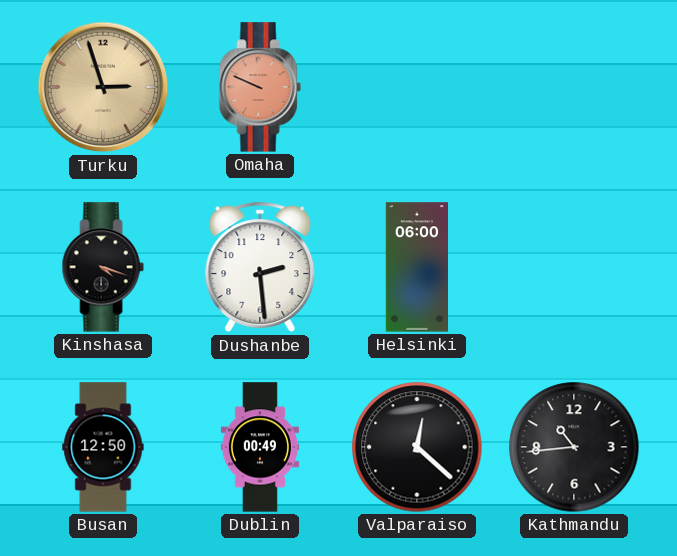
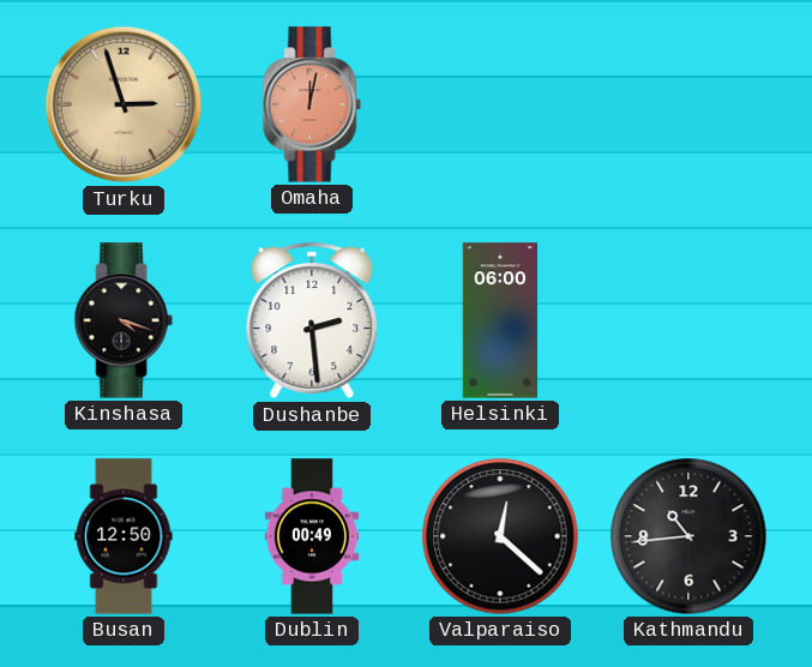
Omaha: 9:49 -> 12:02 (312, 104)
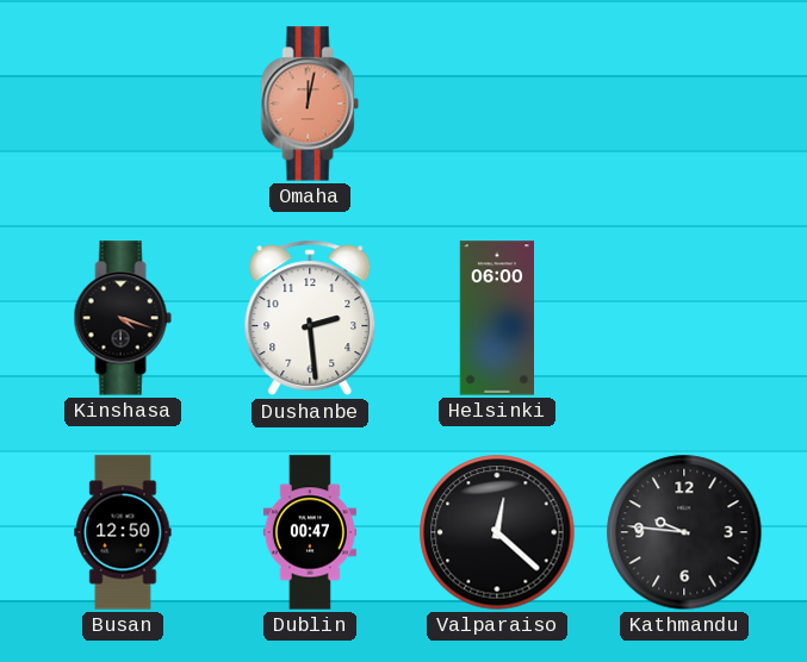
Turku: 2:57 -> none (124, 104)
Dublin: 00:49 -> 00:47 (310, 532)
Kathmandu: 10:44 -> 9:46 (684, 532)
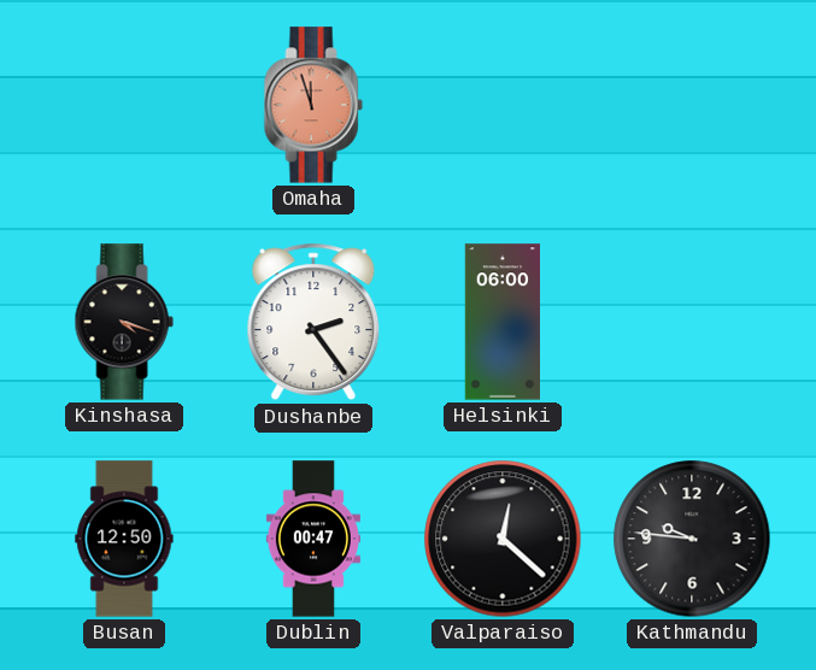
Omaha: 12:02 -> 11:57 (313, 105)
Dushanbe: 2:29 -> 2:24 (313, 322)
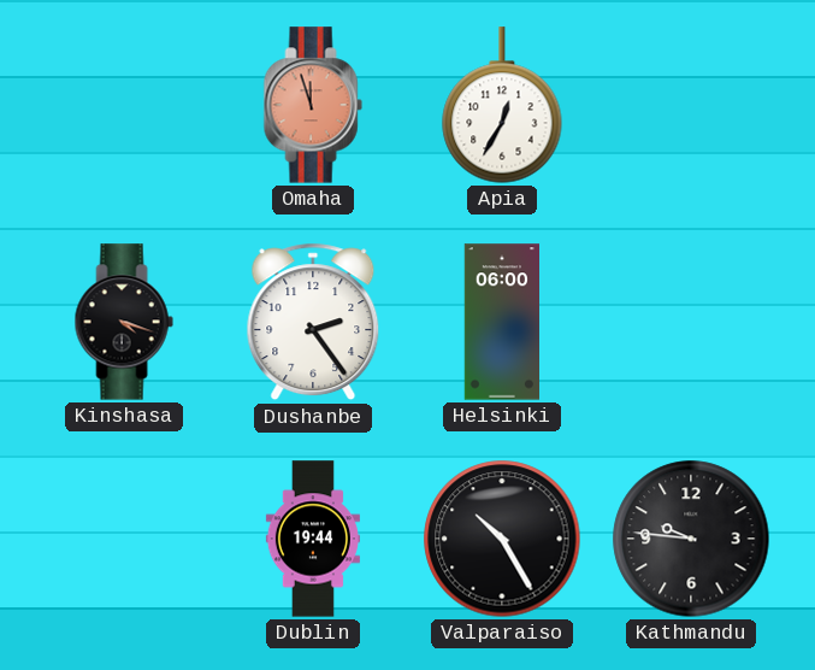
Apia: none -> 12:35 (502, 105)
Busan: 12:50 -> none (124, 539)
Dublin: 00:47 -> 19:44 (313, 539)
Valparaiso: 12:22 -> 10:25 (502, 539)
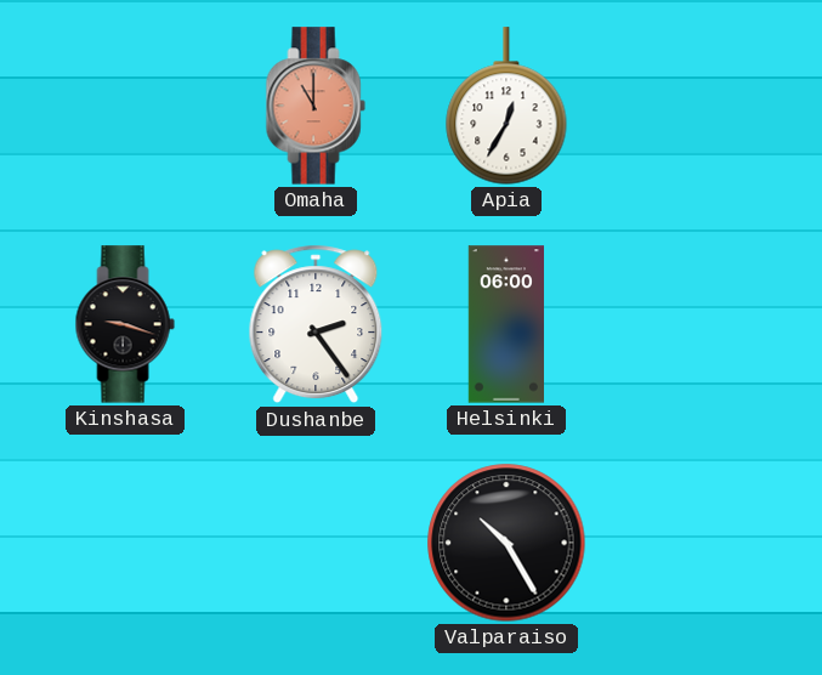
Omaha: 11:57 -> 11:00 (316, 106)
Kinshasa: 4:18 -> 9:18 (125, 324)
Dublin: 19:44 -> none (313, 539)
Kathmandu: 9:46 -> none (691, 539)
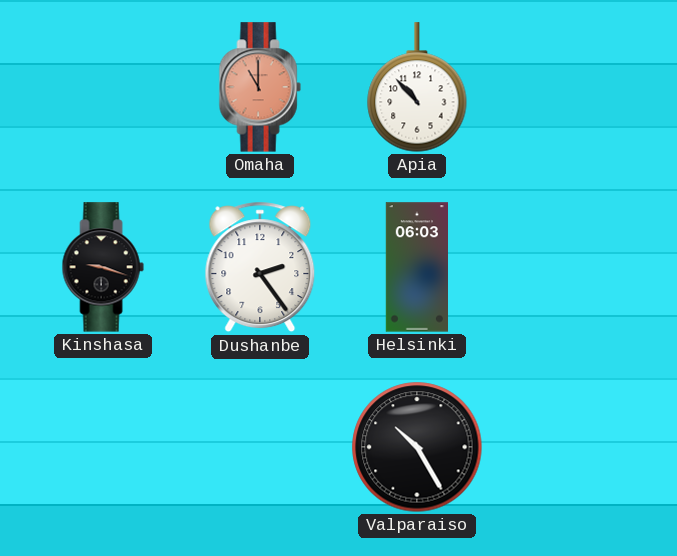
Apia: 12:35 -> 10:53 (417, 87)
Helsinki: 06:00 -> 06:03 (417, 267)
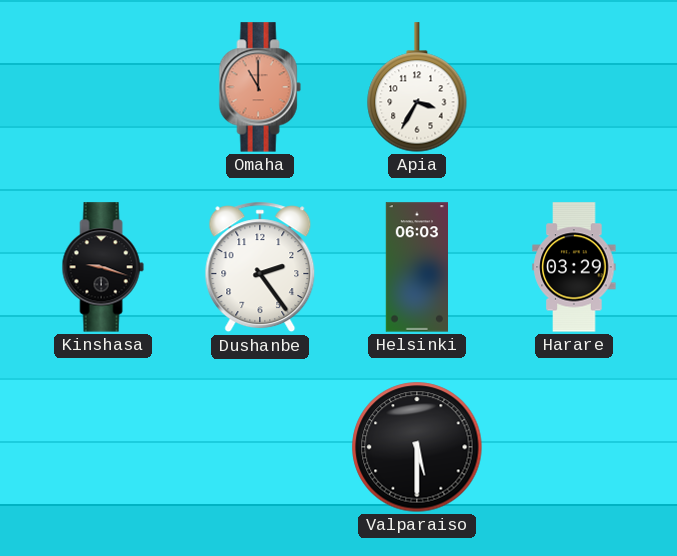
Apia: 10:53 -> 3:35 (417, 87)
Harare: none -> 03:29 (574, 267)
Valparaiso: 10:25 -> 5:30 (417, 447)
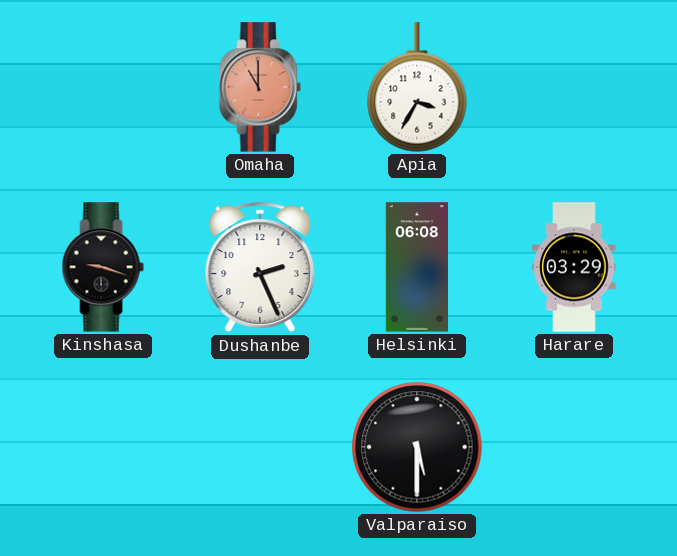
Dushanbe: 2:24 -> 2:26 (260, 267)
Helsinki: 06:03 -> 06:08 (417, 267)
